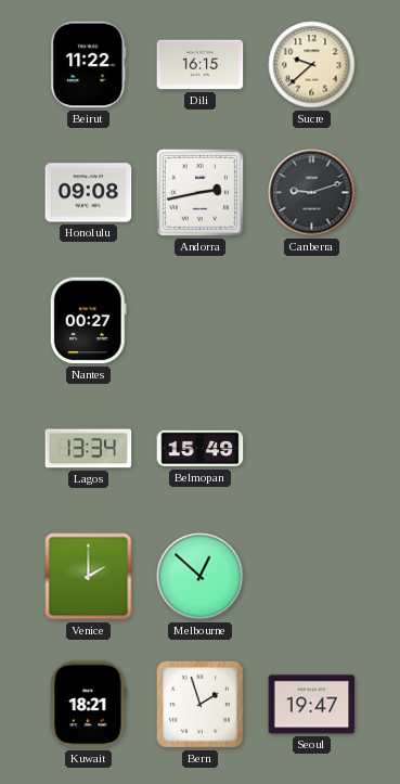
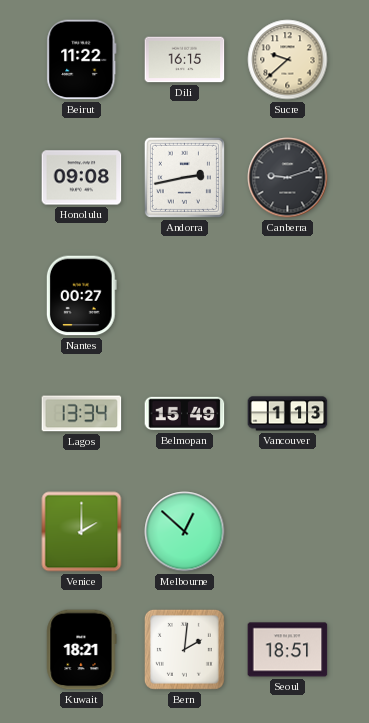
Vancouver: none -> 1:13 (288, 414)
Bern: 1:57 -> 2:01 (184, 649)
Seoul: 19:47 -> 18:51 (288, 650)
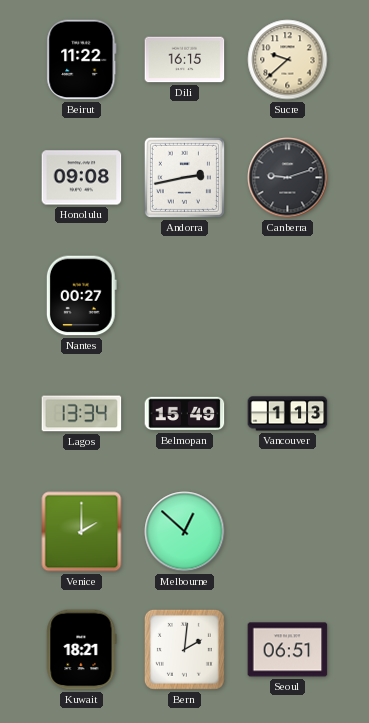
Seoul: 18:51 -> 06:51 (288, 650)
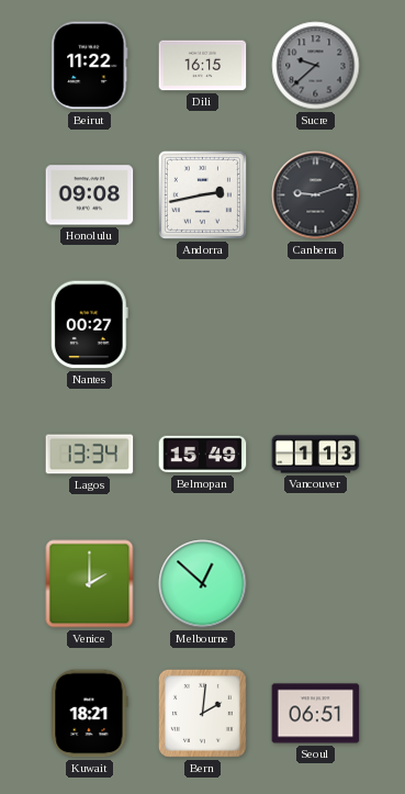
Sucre dial: cream -> grey (316, 66)
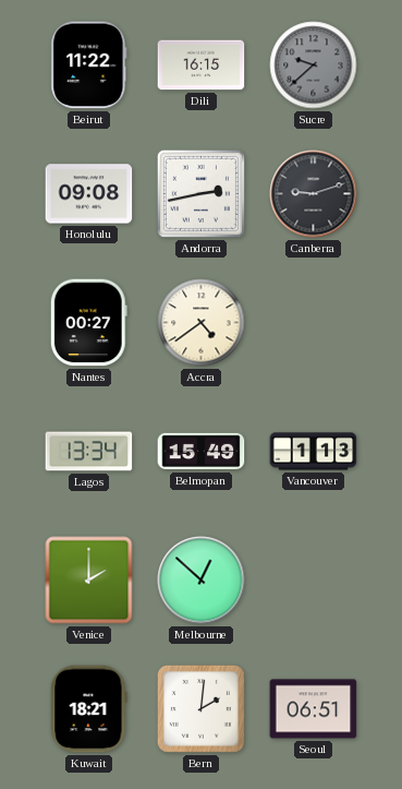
Accra: none -> 4:39 (202, 323)
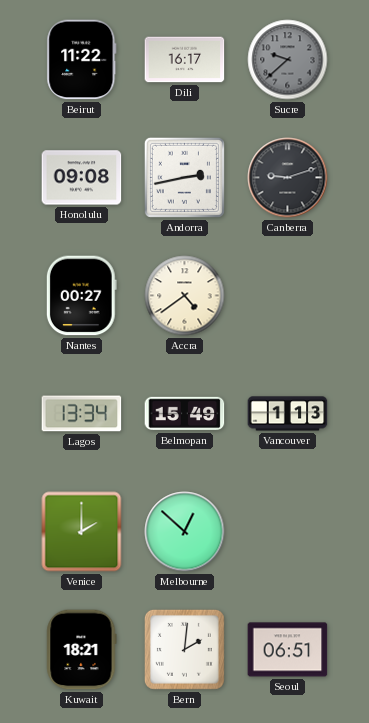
Dili: 16:15 -> 16:17 (185, 60)
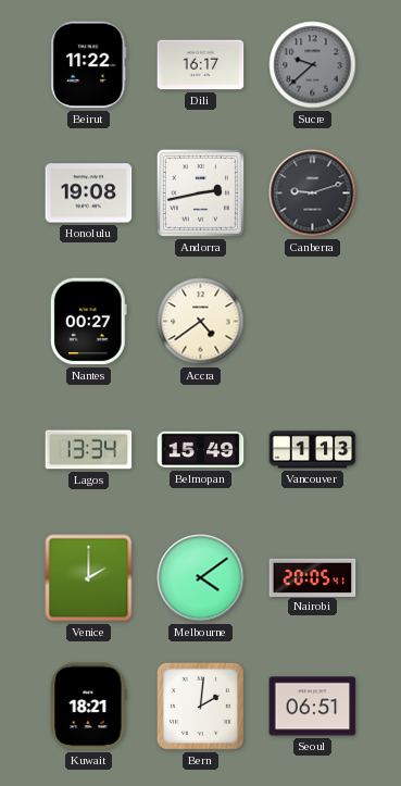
Honolulu: 09:08 -> 19:08 (89, 194)
Melbourne: 12:52 -> 4:09 (201, 578)
Nairobi: none -> 20:05 (313, 577)
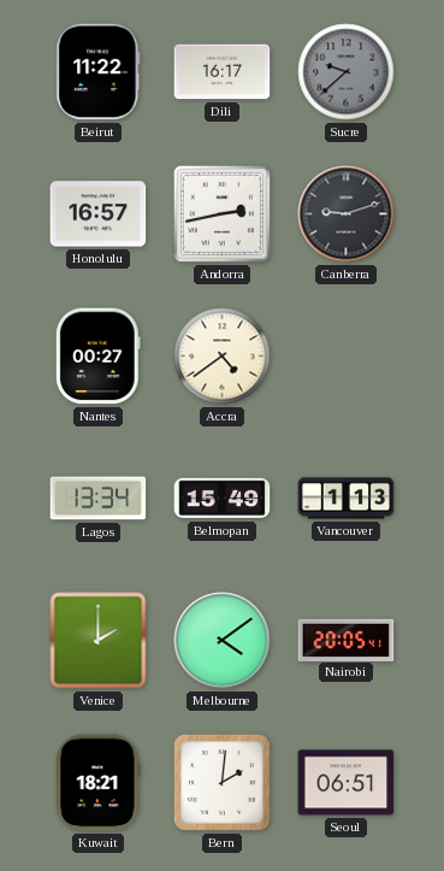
Honolulu: 19:08 -> 16:57 (99, 214)
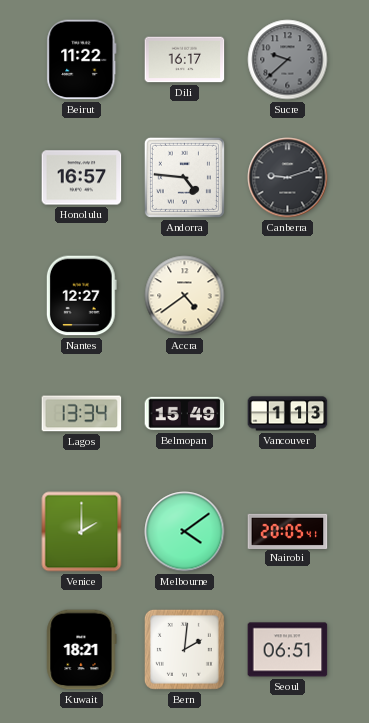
Andorra: 2:43 -> 4:46 (184, 177)
Nantes: 00:27 -> 12:27 (81, 296)
